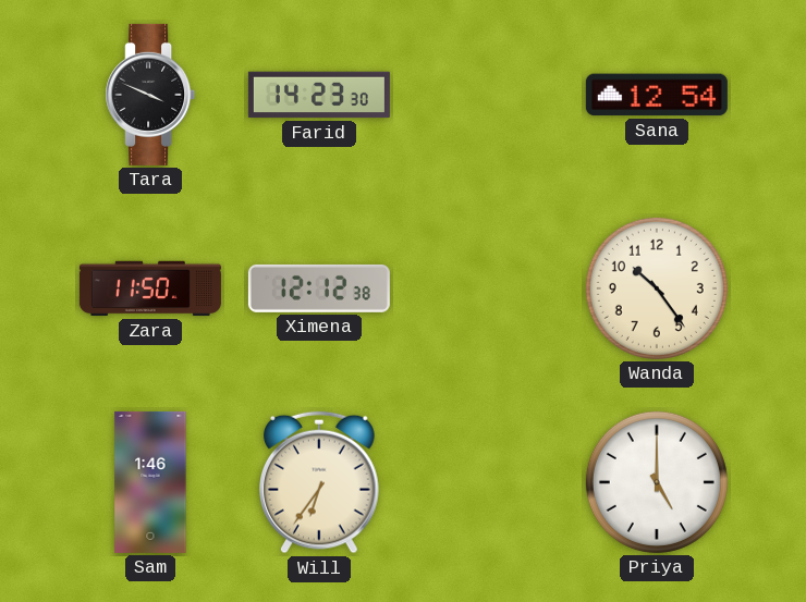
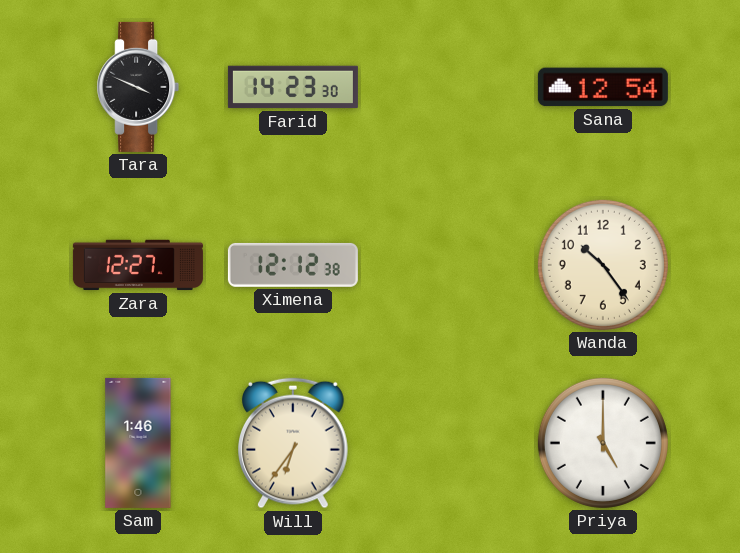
Zara: 11:50 -> 12:27 (138, 265)
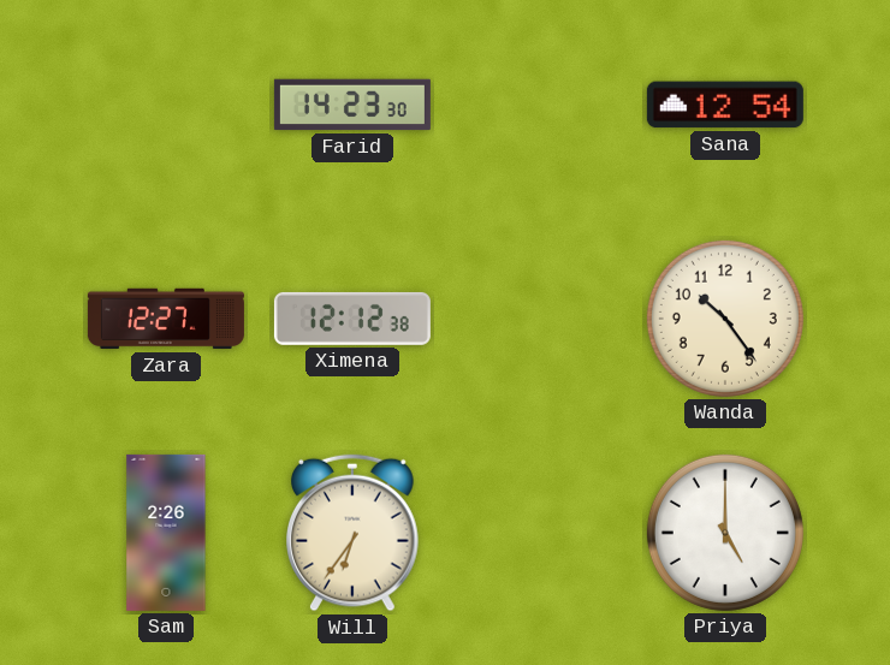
Tara: 3:49 -> none (138, 87)
Sam: 1:46 -> 2:26 (166, 533)
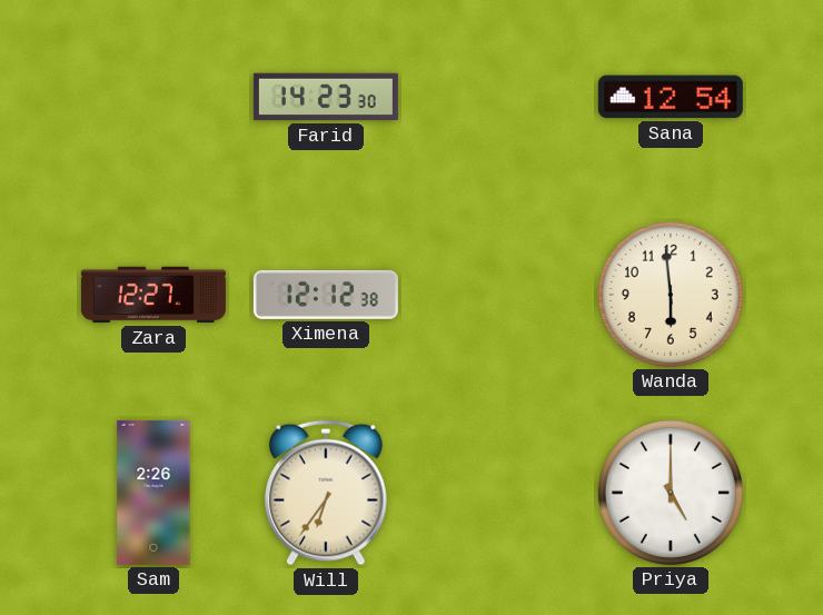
Wanda: 10:24 -> 5:59 (671, 295)
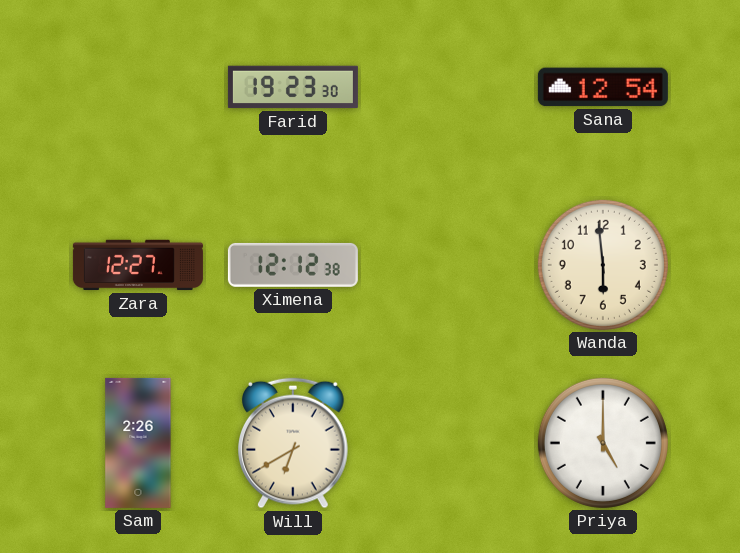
Farid: 14:23 -> 19:23 (293, 87)
Will: 6:36 -> 6:40 (294, 443)
